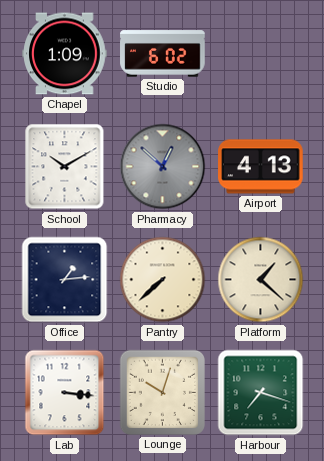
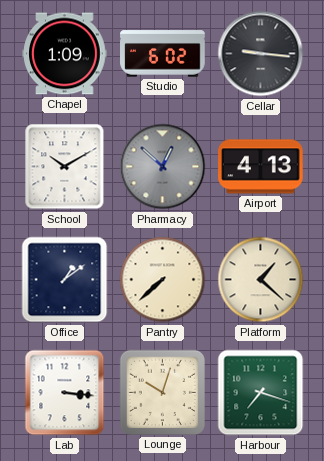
Cellar: none -> 9:16 (261, 54)
Office: 1:14 -> 1:09 (65, 280)
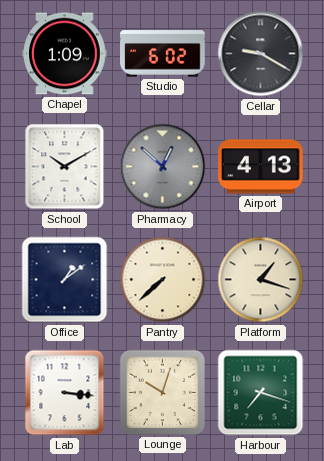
Cellar: 9:16 -> 9:20 (261, 54)
Platform: 1:22 -> 1:18 (261, 280)
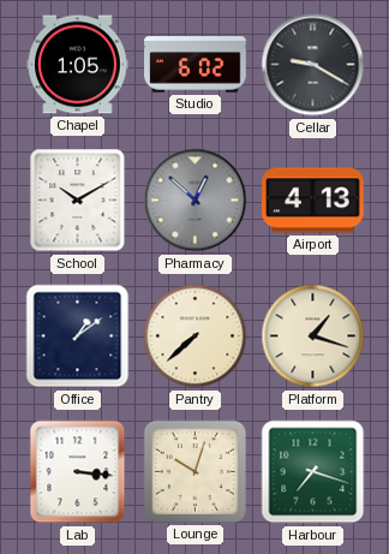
Chapel: 1:09 -> 1:05 (78, 65)
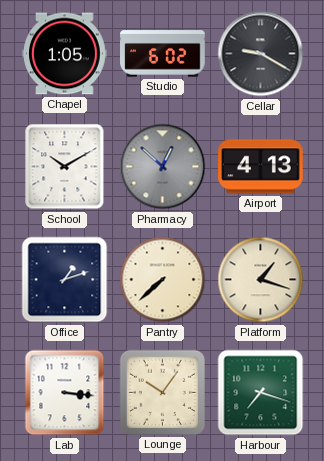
Office: 1:09 -> 1:12 (65, 280)
Lounge: 10:03 -> 10:06 (162, 392)
